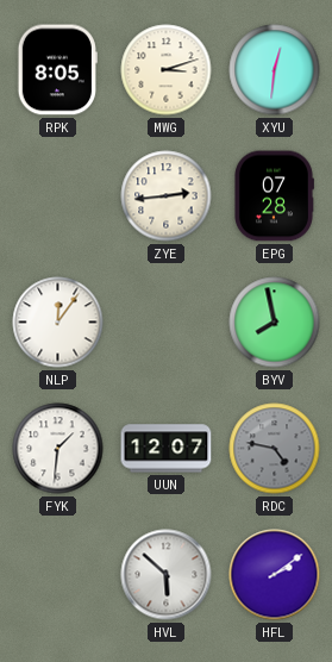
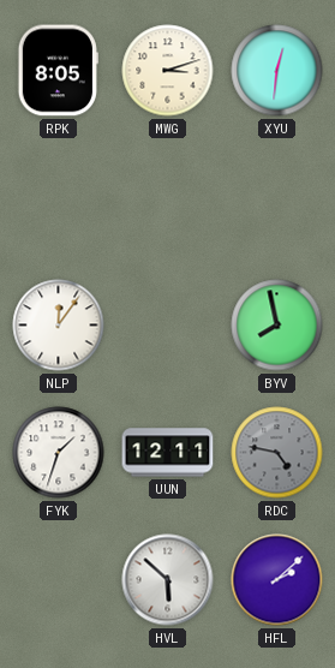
ZYE: 2:44 -> none (167, 196)
EPG: 07:28 -> none (274, 196)
FYK: 1:31 -> 1:33 (59, 453)
UUN: 12:07 -> 12:11 (168, 453)
HFL: 2:09 -> 2:08 (277, 580)
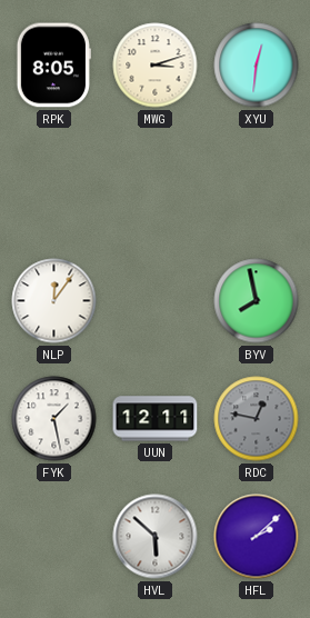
FYK: 1:33 -> 1:28 (54, 419)
RDC: 4:47 -> 12:47 (257, 419)
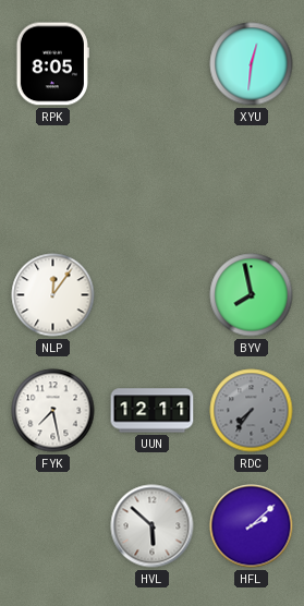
MWG: 3:12 -> none (156, 66)
FYK: 1:28 -> 7:28 (53, 411)
RDC: 12:47 -> 7:36 (252, 411)
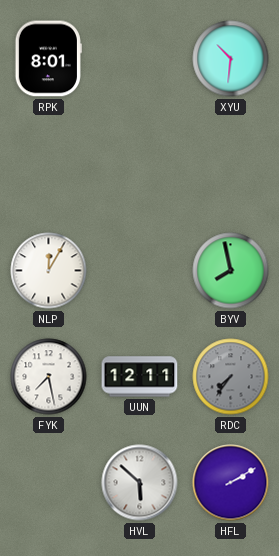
RPK: 8:05 -> 8:01 (48, 59)
XYU: 12:31 -> 10:31 (231, 59)
NLP: 12:06 -> 12:05 (49, 271)
HFL: 2:08 -> 2:10 (231, 483)
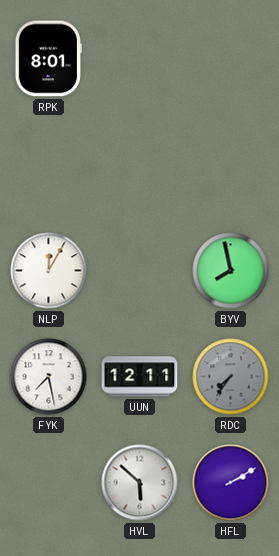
XYU: 10:31 -> none (231, 59)
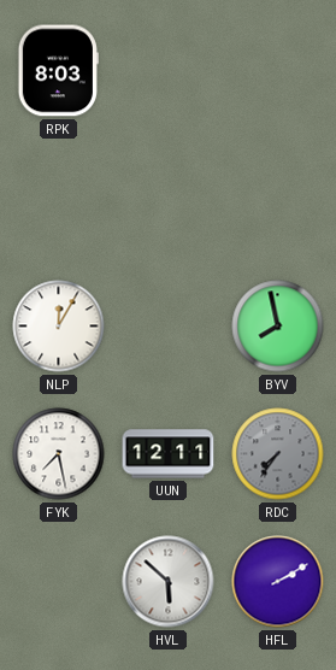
RPK: 8:01 -> 8:03 (58, 71)
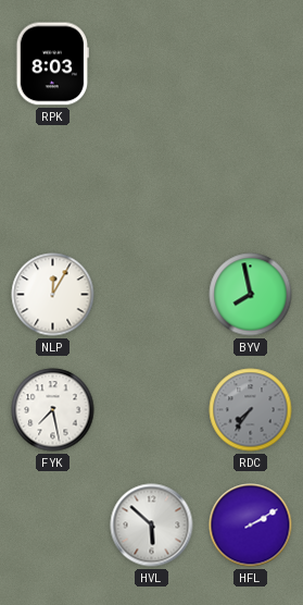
UUN: 12:11 -> none (169, 454)
